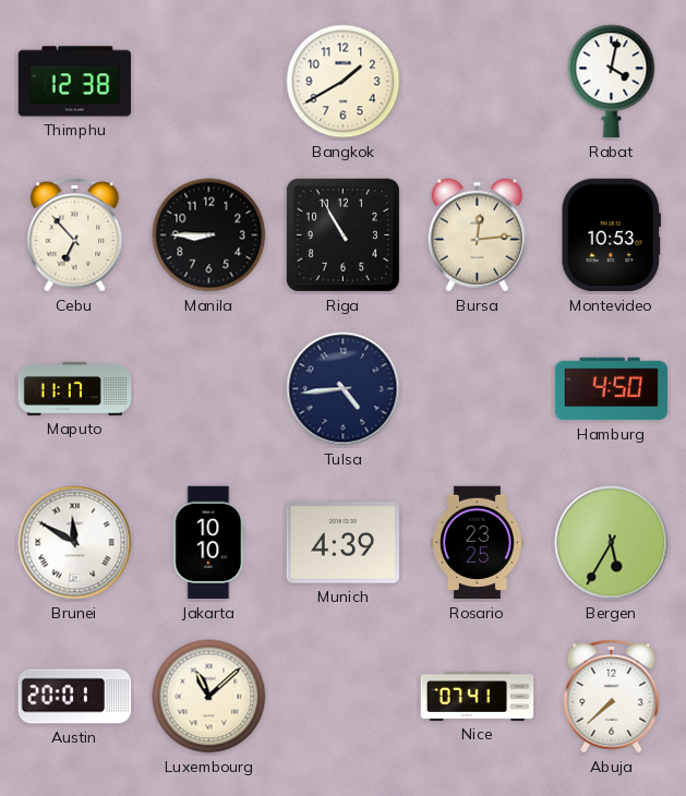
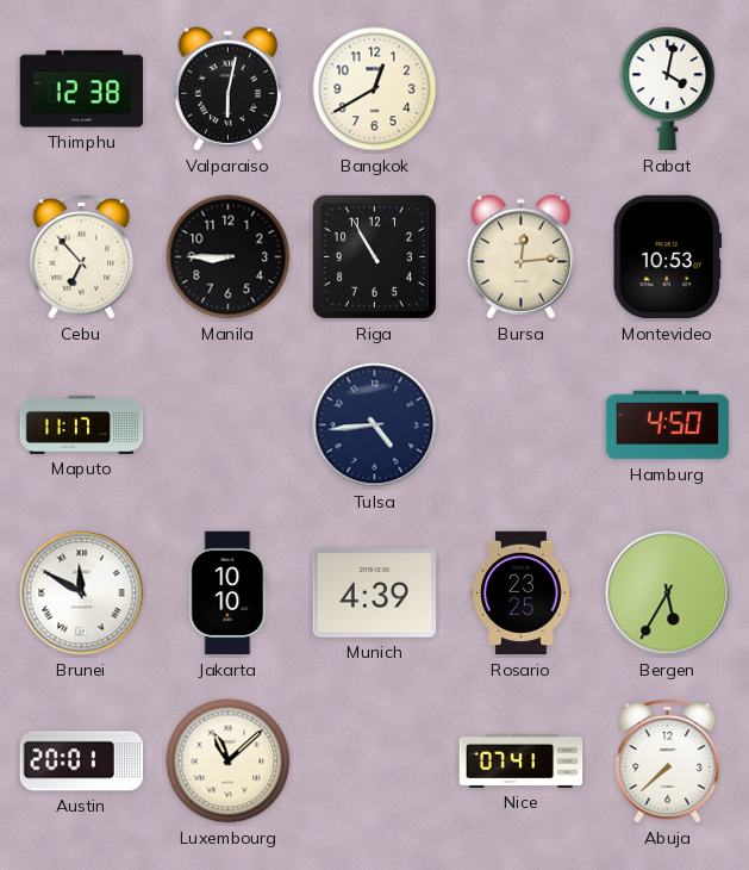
Valparaiso: none -> 6:02 (227, 89)
Bangkok: 1:40 -> 12:40 (375, 89)
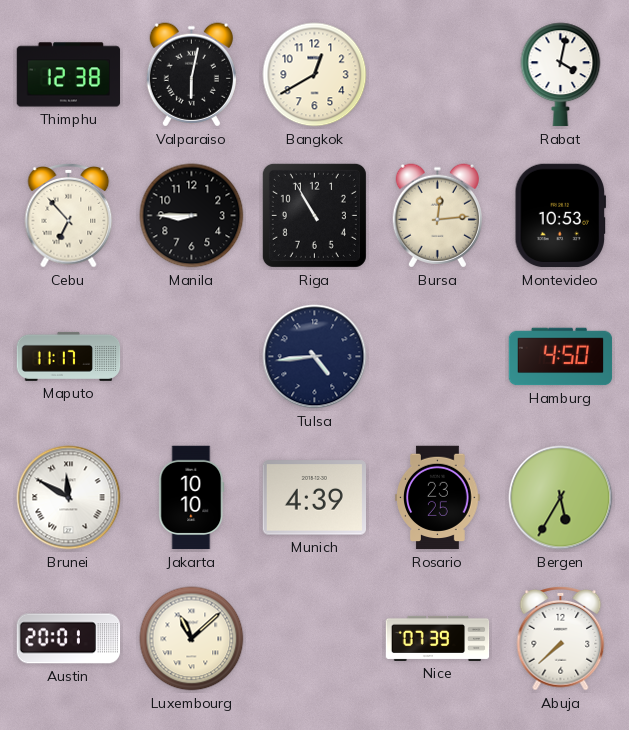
Nice: 07:41 -> 07:39 (438, 638)
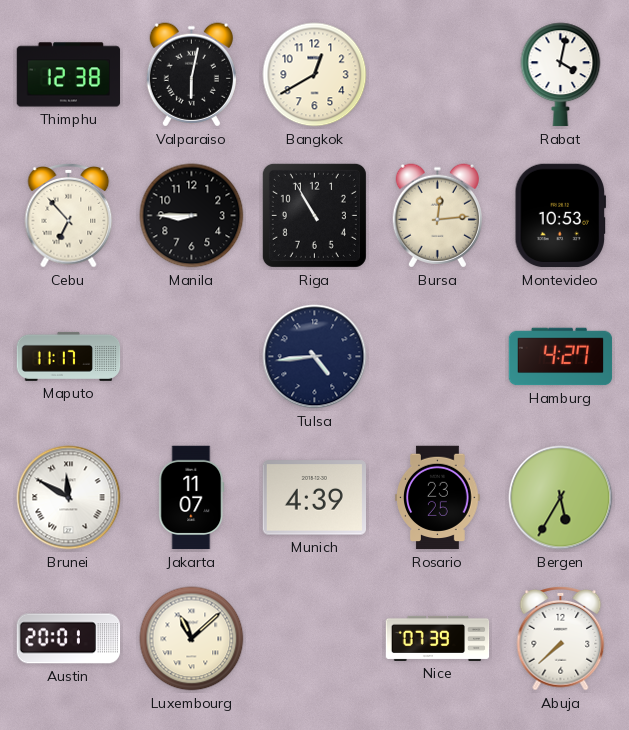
Hamburg: 4:50 -> 4:27 (561, 357)
Jakarta: 10:10 -> 11:07 (192, 498)
